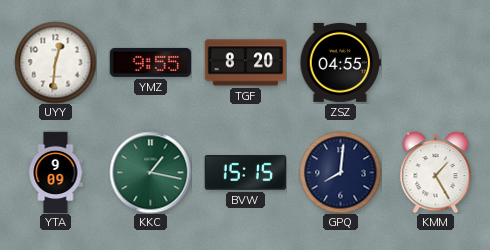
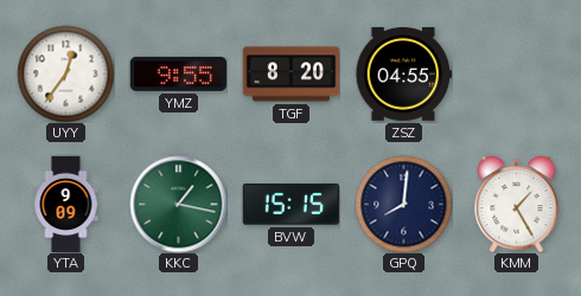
UYY: 12:31 -> 12:36 (65, 73)
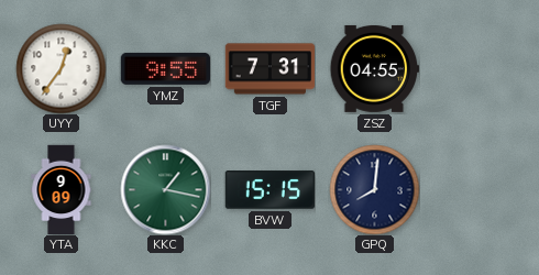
TGF: 8:20 -> 7:31 (269, 69)
KMM: 1:25 -> none (517, 204)
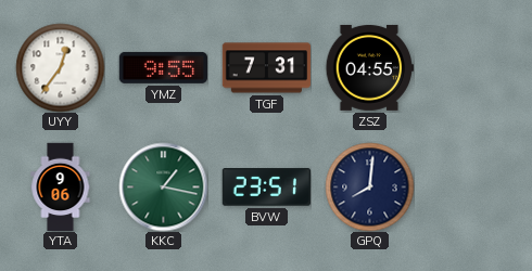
YTA: 9:09 -> 9:06 (61, 186)
BVW: 15:15 -> 23:51 (266, 188)
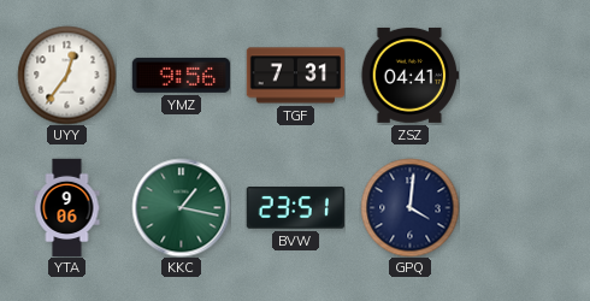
YMZ: 9:55 -> 9:56 (181, 75)
ZSZ: 04:55 -> 04:41 (409, 75)
GPQ: 8:01 -> 4:01 (409, 207)
